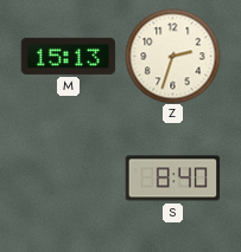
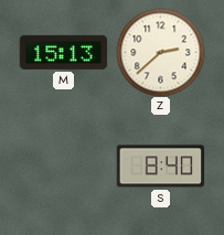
Z: 2:33 -> 2:38 (160, 52)
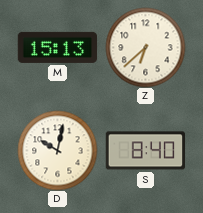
Z: 2:38 -> 6:38 (145, 47)
D: none -> 10:02 (57, 150)
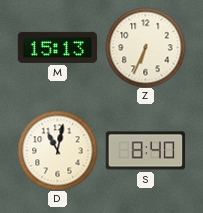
Z: 6:38 -> 6:34 (145, 47)
D: 10:02 -> 11:02 (57, 150)
